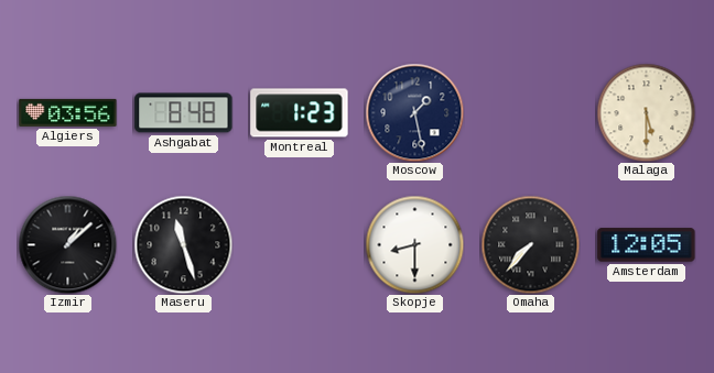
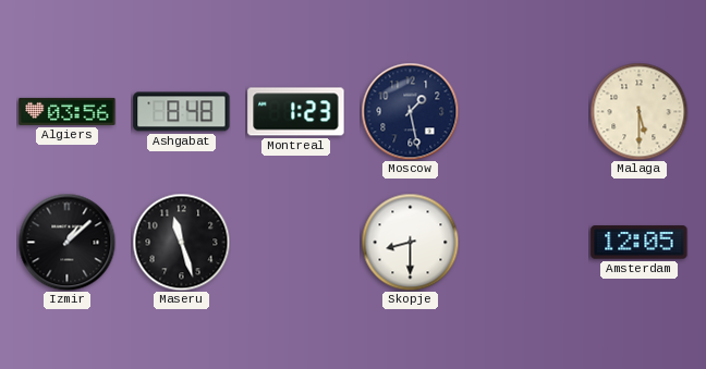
Omaha: 7:37 -> none (530, 244)
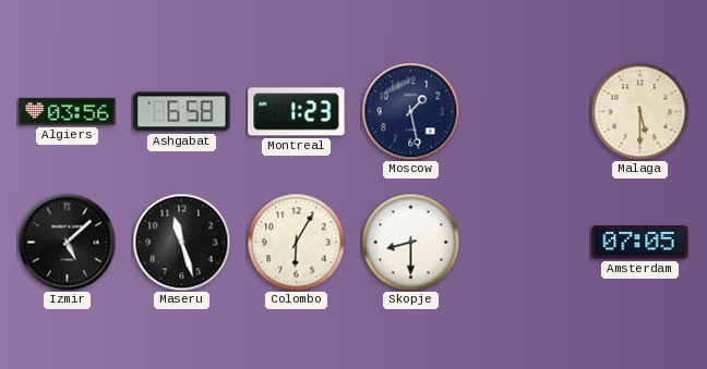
Ashgabat: 8:48 -> 6:58 (182, 112)
Izmir: 1:08 -> 5:08 (67, 242)
Colombo: none -> 6:05 (296, 242)
Amsterdam: 12:05 -> 07:05 (640, 243)
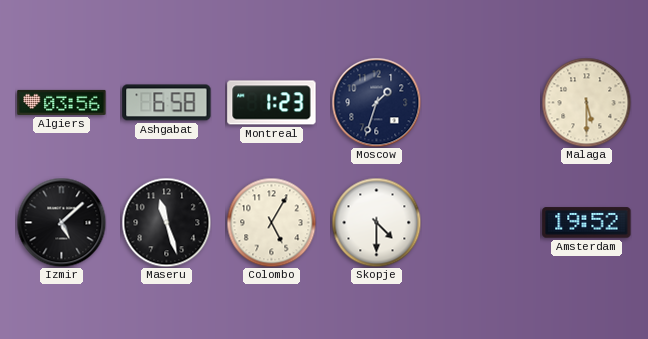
Moscow: 1:28 -> 1:33 (376, 102)
Colombo: 6:05 -> 5:05 (271, 222)
Skopje: 8:30 -> 4:30 (376, 222)
Amsterdam: 07:05 -> 19:52 (587, 223)
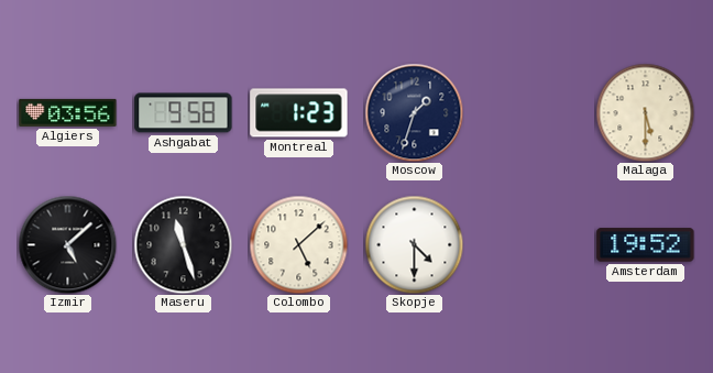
Ashgabat: 6:58 -> 9:58 (184, 113)
Colombo: 5:05 -> 5:08 (298, 244)
